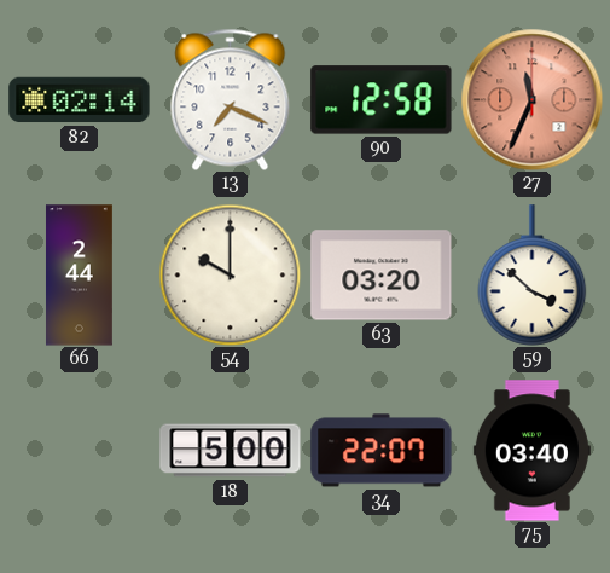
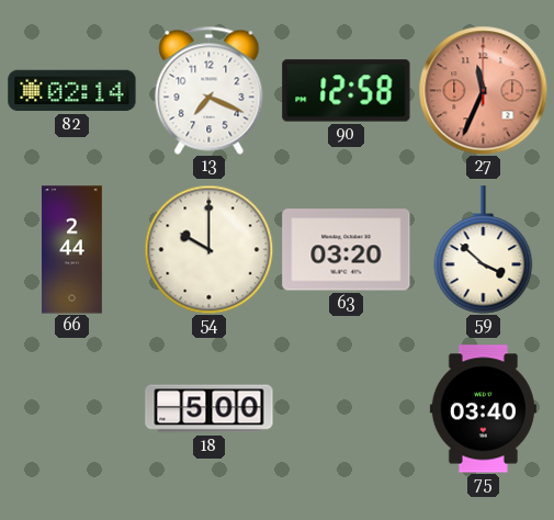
34: 22:07 -> none (382, 451)
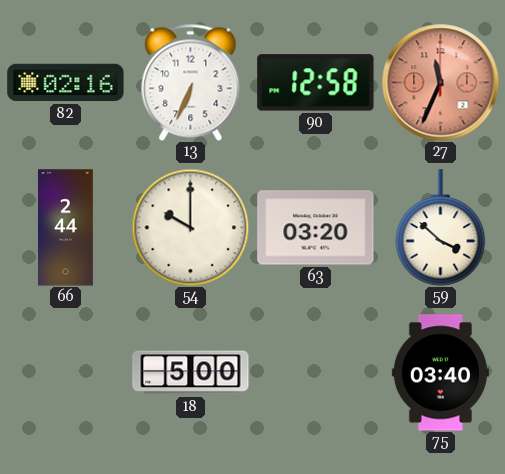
82: 02:14 -> 02:16 (66, 83)
13: 7:19 -> 6:34 (191, 82)
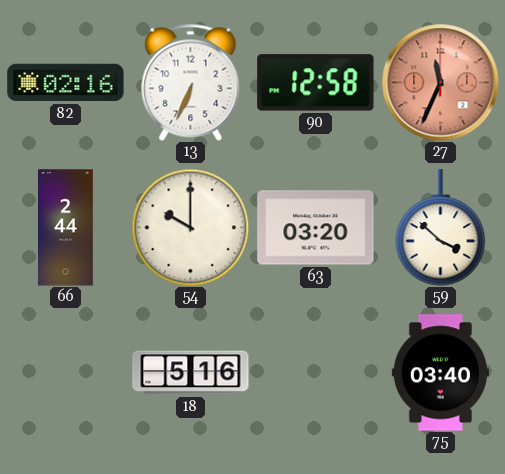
18: 5:00 -> 5:16 (191, 373)
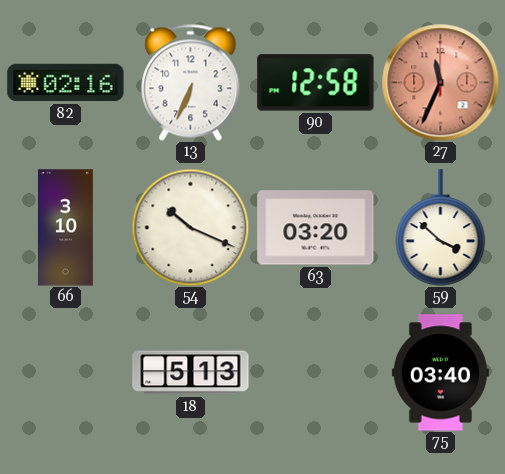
66: 2:44 -> 3:10 (65, 228)
54: 10:00 -> 10:19 (190, 227)
18: 5:16 -> 5:13 (191, 373)
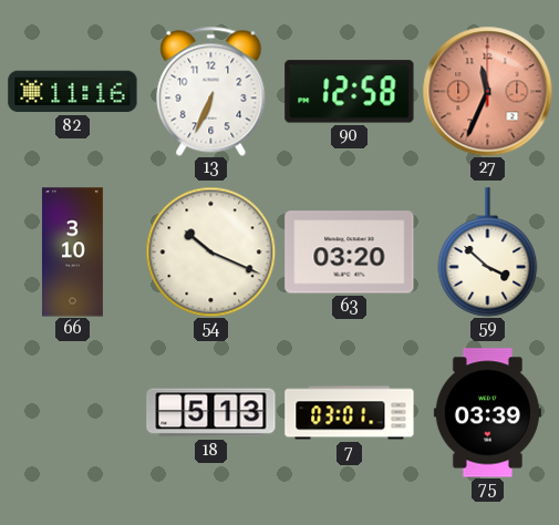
82: 02:16 -> 11:16 (73, 92)
7: none -> 03:01 (350, 413)
75: 03:40 -> 03:39 (487, 413)
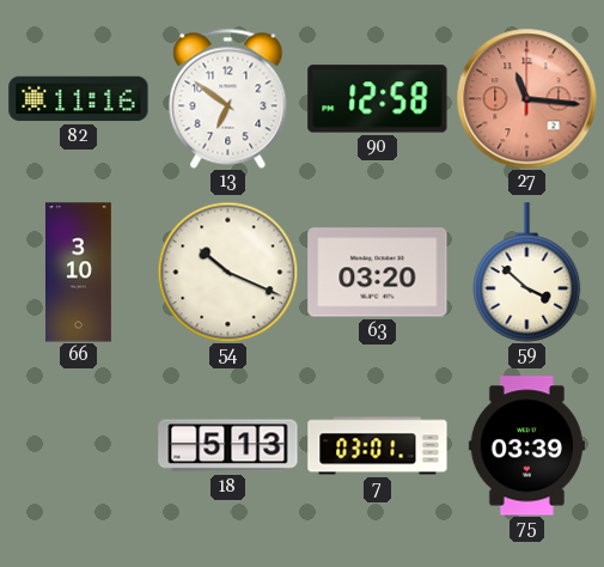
13: 6:34 -> 6:51 (228, 98)
27: 11:34 -> 11:16 (526, 98)
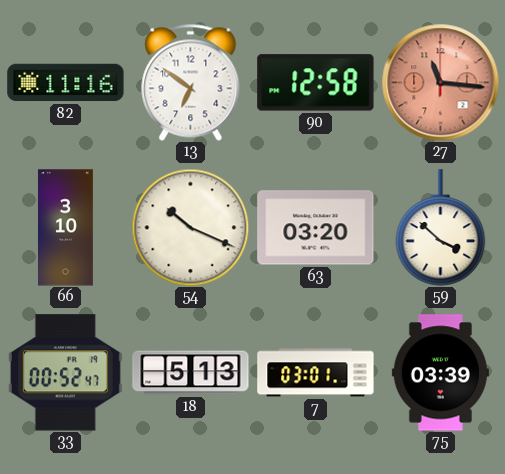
33: none -> 00:52 (65, 373)
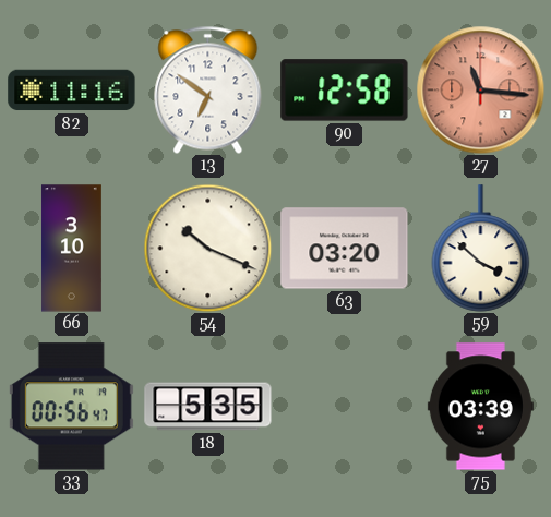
33: 00:52 -> 00:56 (71, 407)
18: 5:13 -> 5:35 (208, 407)
7: 03:01 -> none (316, 373)
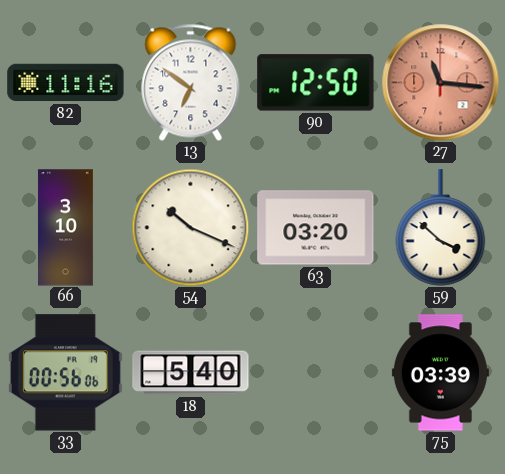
90: 12:58 -> 12:50 (316, 83)
33: 00:56:47 -> 00:56:06 (65, 373)
18: 5:35 -> 5:40 (191, 373)
